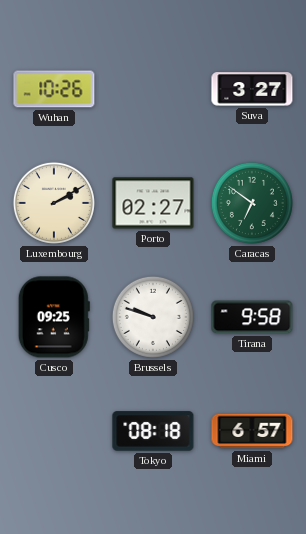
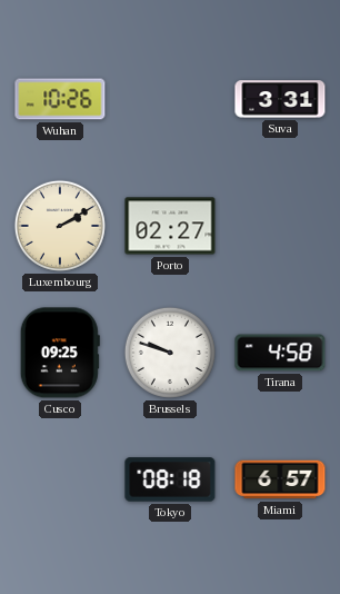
Suva: 3:27 -> 3:31 (280, 99)
Caracas: 6:51 -> none (252, 203)
Tirana: 9:58 -> 4:58 (280, 353)
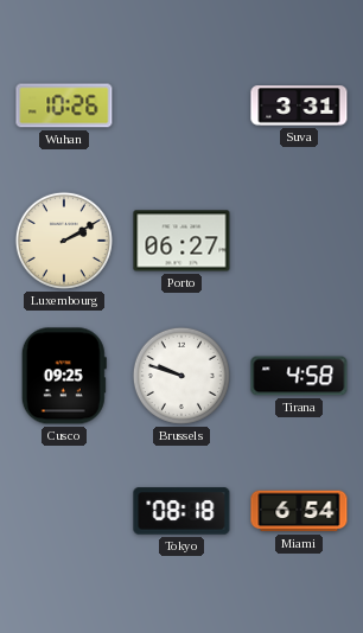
Porto: 02:27 -> 06:27 (181, 241)
Miami: 6:57 -> 6:54 (299, 511)
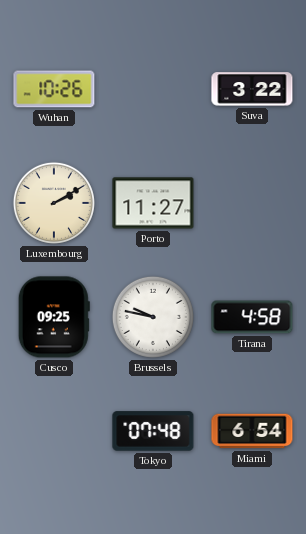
Suva: 3:31 -> 3:22 (252, 89)
Porto: 06:27 -> 11:27 (153, 203)
Brussels: 9:48 -> 9:47 (153, 317)
Tokyo: 08:18 -> 07:48 (153, 431)
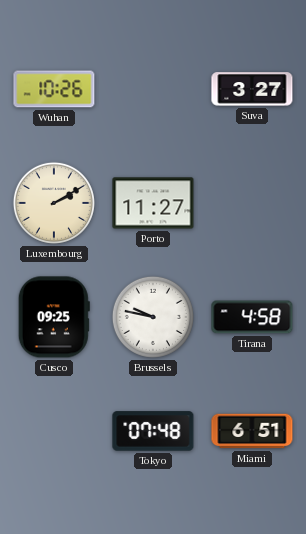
Suva: 3:22 -> 3:27 (252, 89)
Miami: 6:54 -> 6:51 (252, 431)
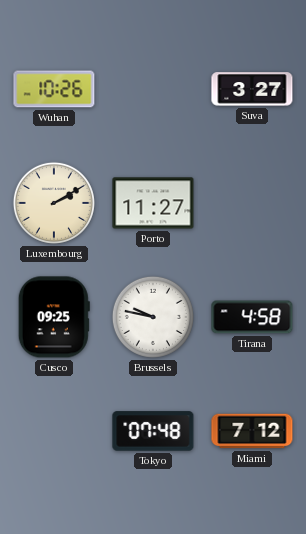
Miami: 6:51 -> 7:12 (252, 431)
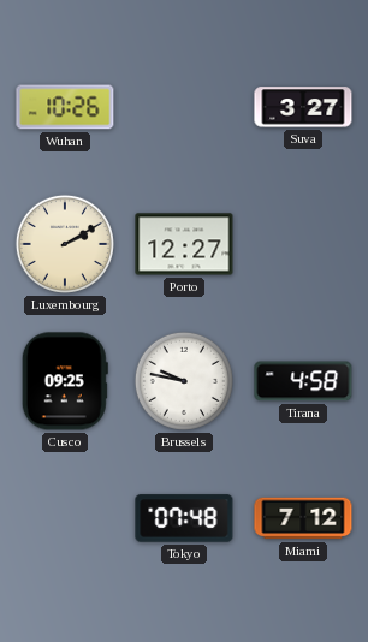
Porto: 11:27 -> 12:27 (184, 244)
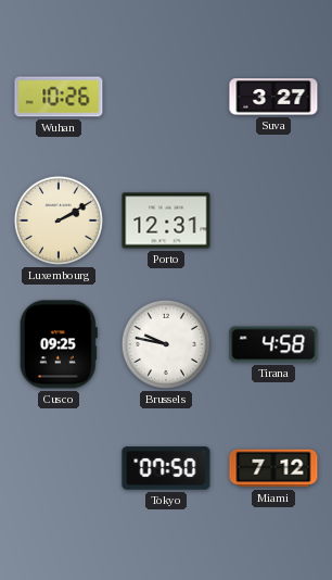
Porto: 12:27 -> 12:31 (166, 220)
Tokyo: 07:48 -> 07:50 (166, 468)
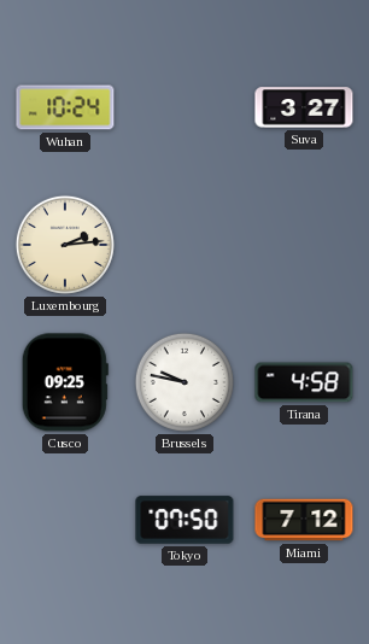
Wuhan: 10:26 -> 10:24 (65, 107)
Luxembourg: 2:10 -> 2:14 (65, 245)
Porto: 12:31 -> none (166, 220)
